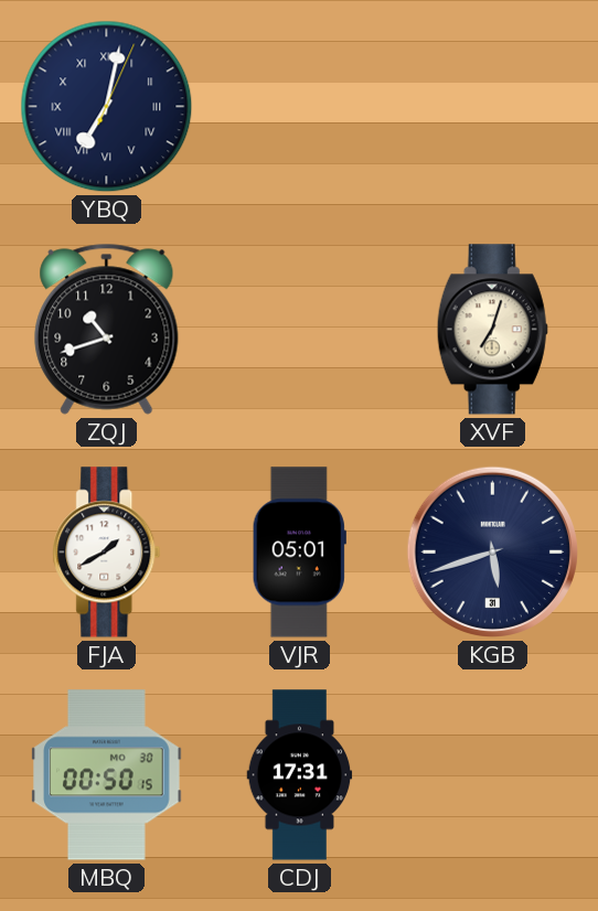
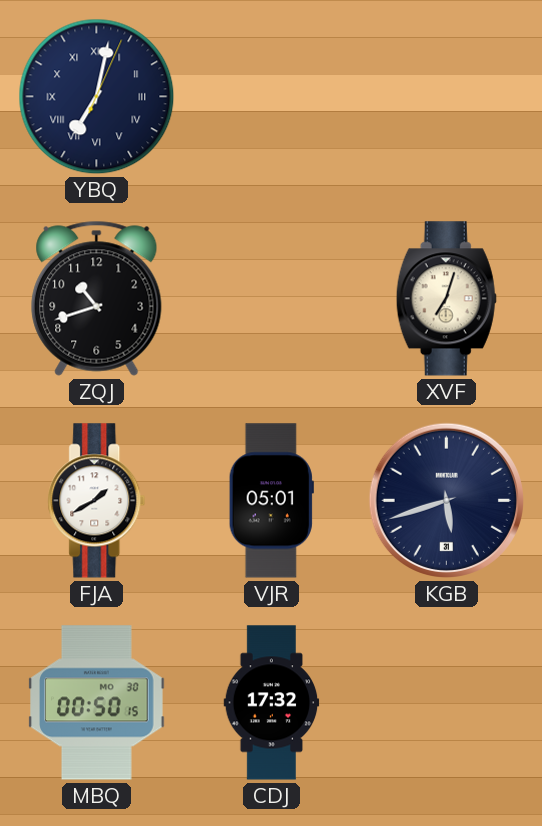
CDJ: 17:31 -> 17:32 (272, 703)
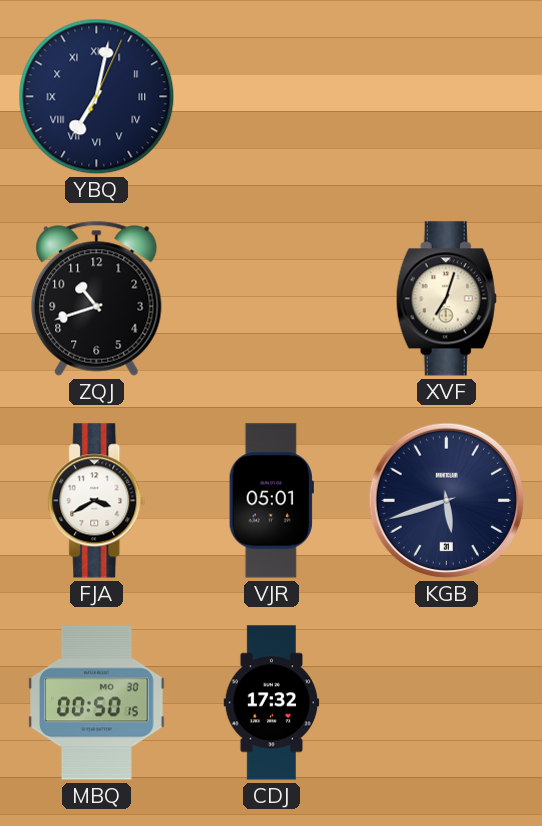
FJA: 1:40 -> 3:40 (97, 501)
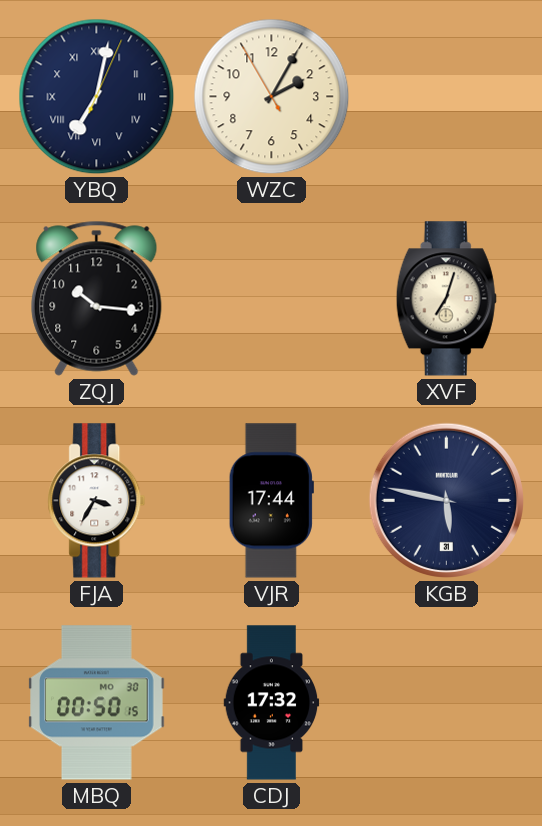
WZC: none -> 2:04 (272, 97)
ZQJ: 10:42 -> 10:16 (97, 298)
FJA: 3:40 -> 3:35 (97, 501)
VJR: 05:01 -> 17:44 (271, 501)
KGB: 5:42 -> 5:47 (446, 500)
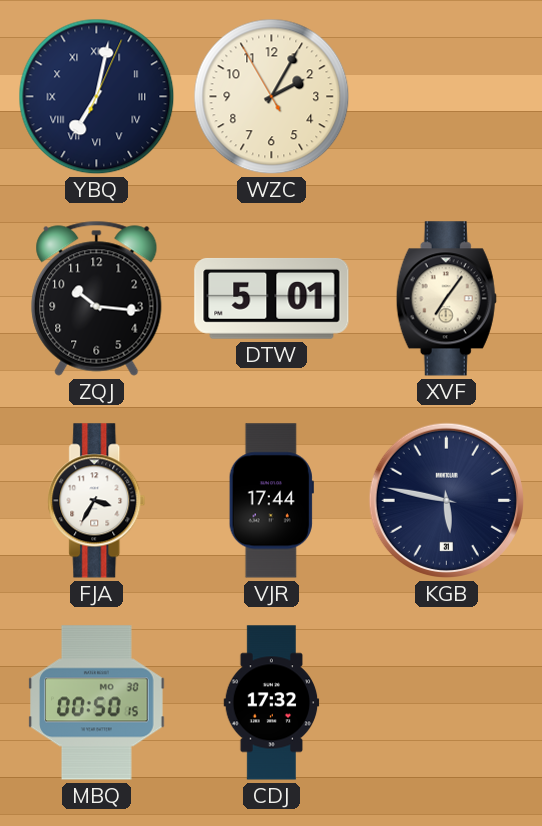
DTW: none -> 5:01 (272, 298)
XVF: 7:03 -> 7:06 (446, 299)
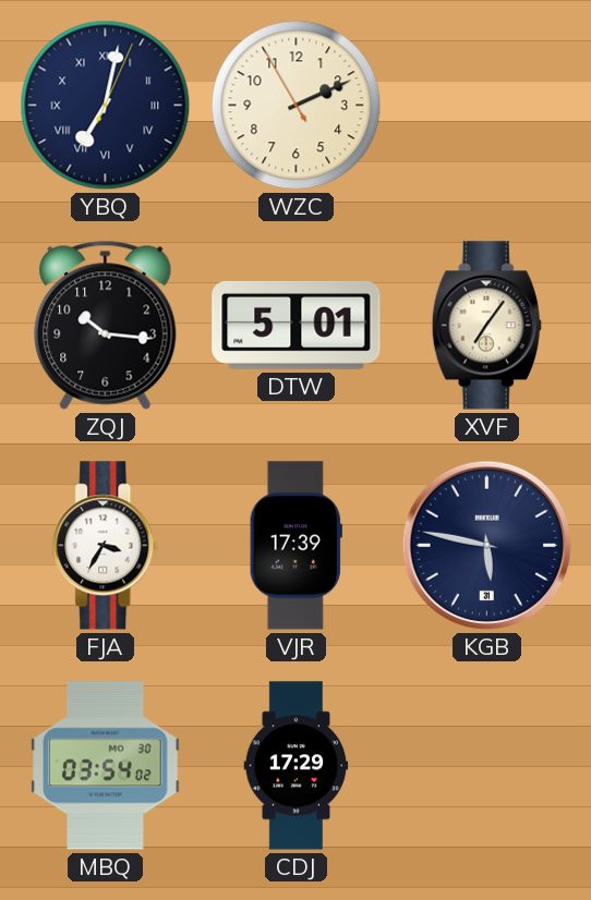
WZC: 2:04 -> 2:10 (297, 106)
VJR: 17:44 -> 17:39 (295, 546)
MBQ: 00:50 -> 03:54 (106, 766)
CDJ: 17:32 -> 17:29 (297, 766)
